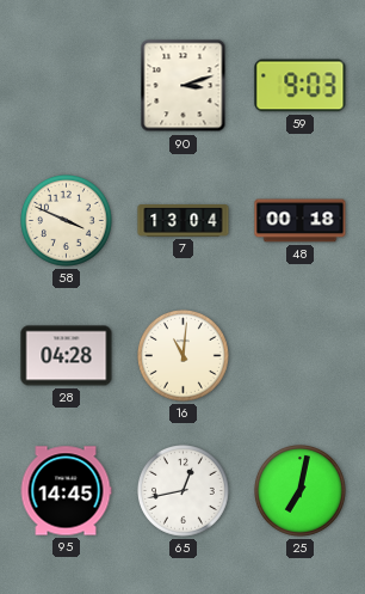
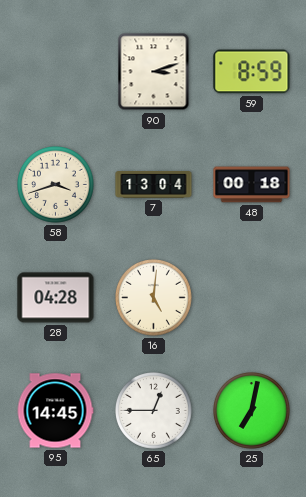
59: 9:03 -> 8:59 (252, 72)
58: 3:49 -> 3:42 (56, 185)
16: 11:01 -> 5:01 (154, 298)
65: 12:43 -> 12:45 (154, 411)
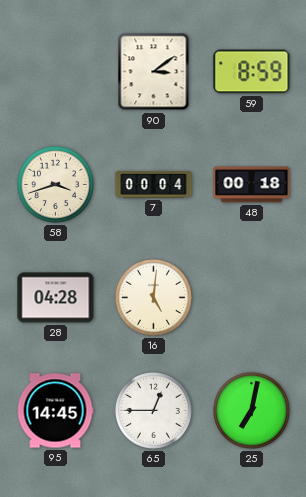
90: 3:12 -> 3:09 (154, 72)
7: 13:04 -> 00:04 (154, 185)
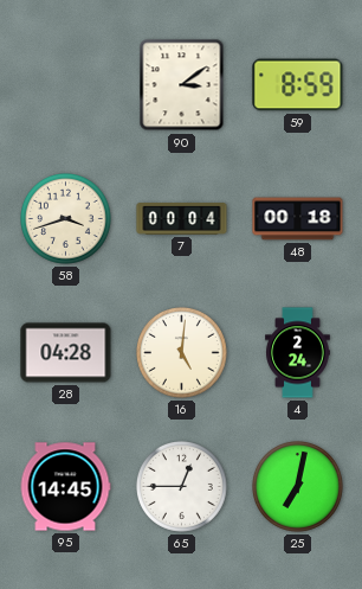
4: none -> 2:24 (298, 353)
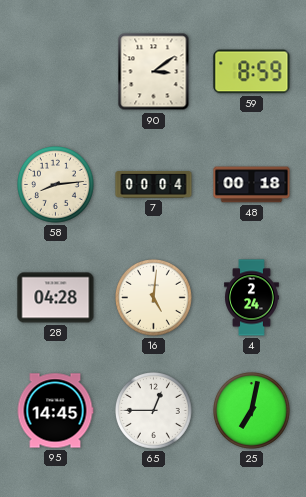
58: 3:42 -> 8:14 (56, 185)
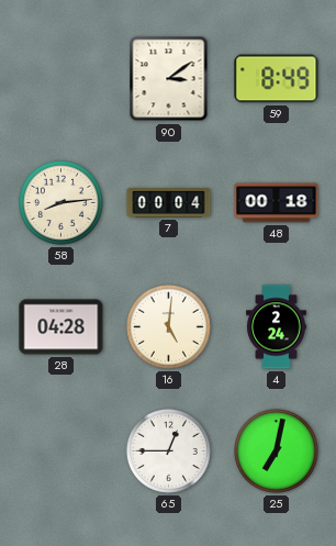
59: 8:59 -> 8:49 (277, 79)
95: 14:45 -> none (55, 411)
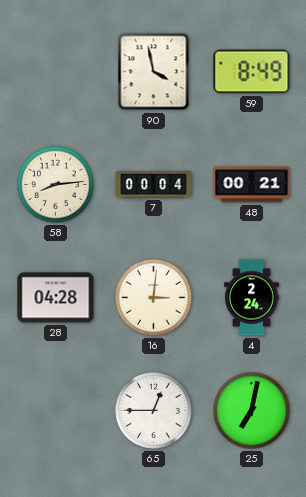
90: 3:09 -> 3:58 (154, 72)
48: 00:18 -> 00:21 (252, 185)
16: 5:01 -> 3:01 (154, 298)
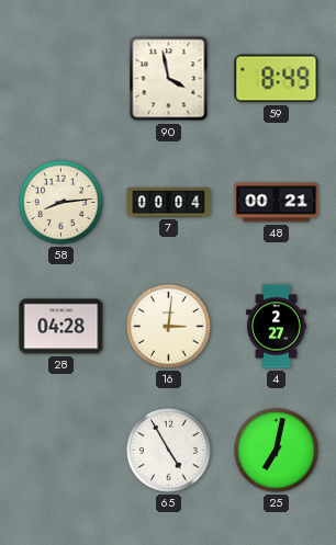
4: 2:24 -> 2:27 (277, 327)
65: 12:45 -> 4:55 (169, 451)
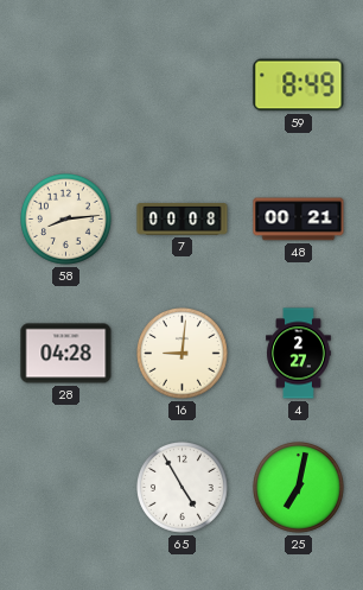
90: 3:58 -> none (169, 79)
7: 00:04 -> 00:08 (183, 220)
16: 3:01 -> 9:01 (183, 354)
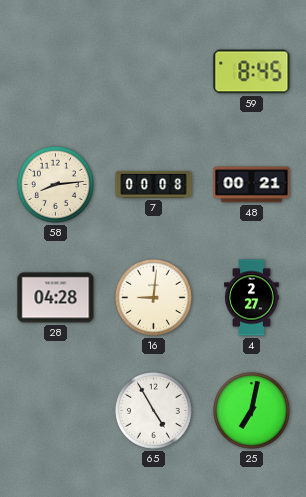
59: 8:49 -> 8:45 (252, 72)
